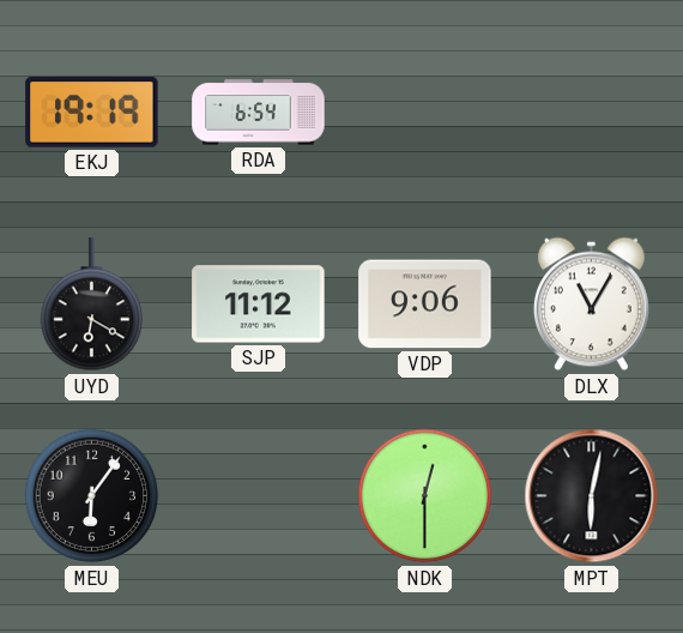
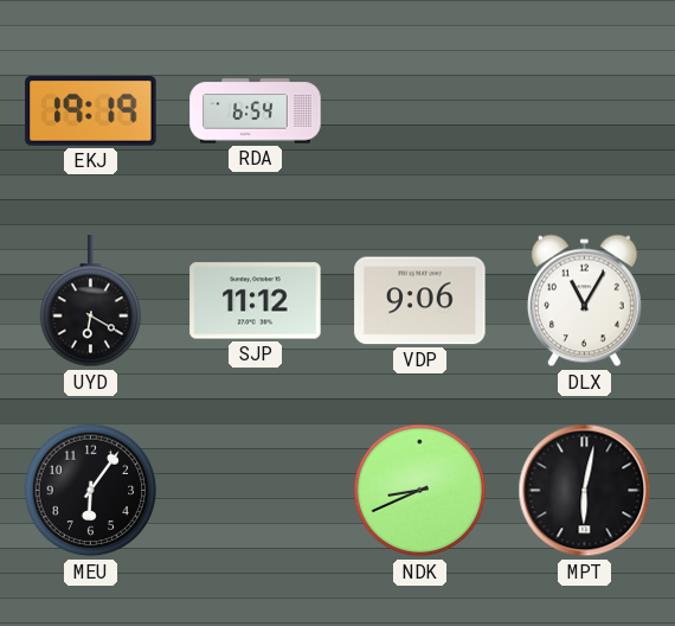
NDK: 12:30 -> 8:41 (420, 491)
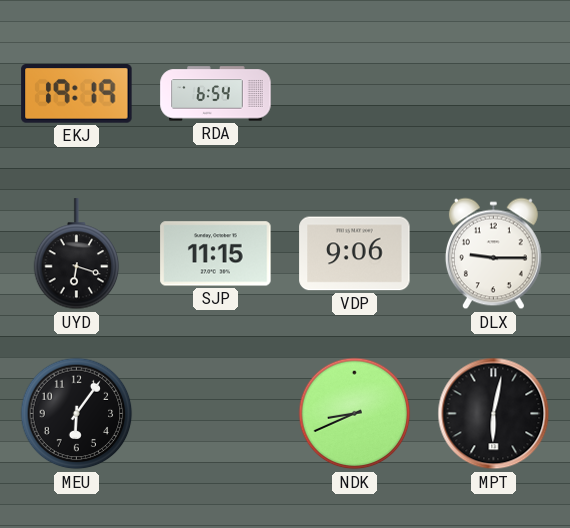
UYD: 6:20 -> 6:18 (77, 254)
SJP: 11:12 -> 11:15 (216, 254)
DLX: 11:05 -> 9:15 (493, 254)
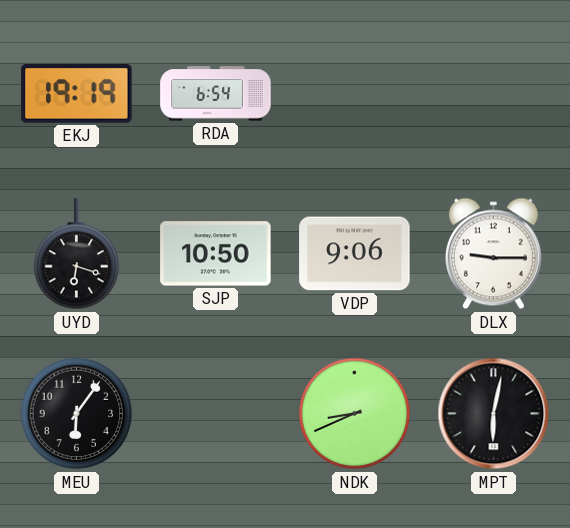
SJP: 11:15 -> 10:50 (216, 254)
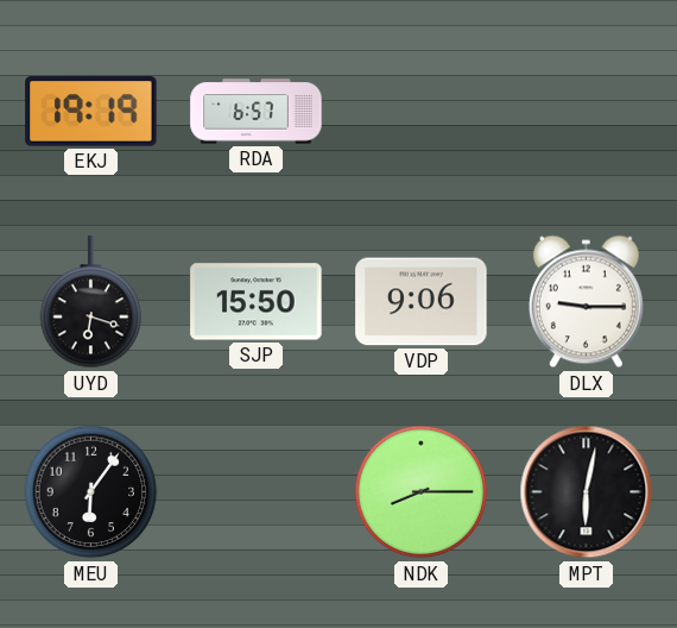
RDA: 6:54 -> 6:57 (257, 112)
SJP: 10:50 -> 15:50 (257, 302)
NDK: 8:41 -> 8:15 (422, 492)
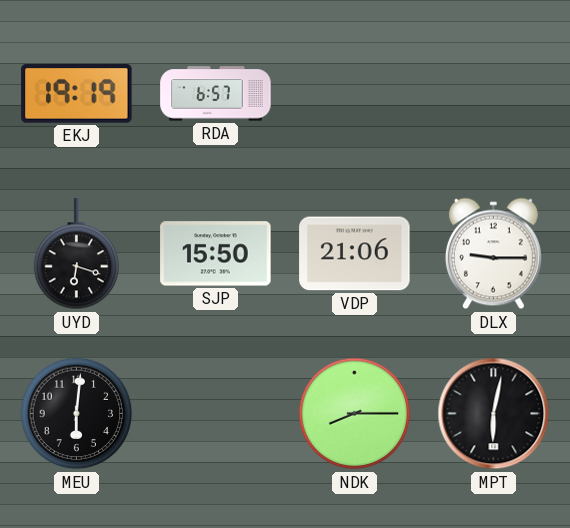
VDP: 9:06 -> 21:06 (355, 254)
MEU: 6:06 -> 6:01 (77, 414)
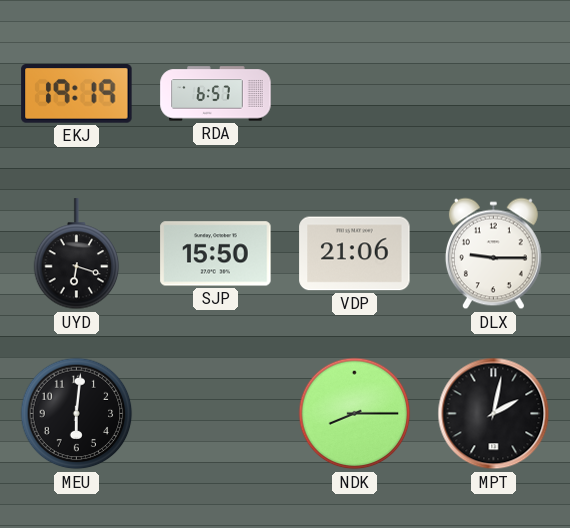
MPT: 6:02 -> 2:02 (494, 414)
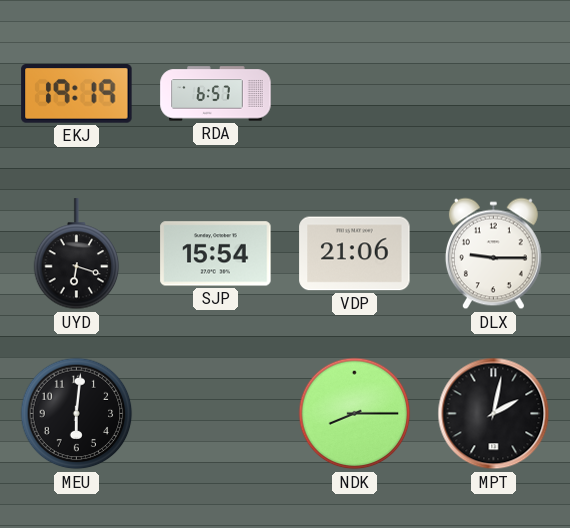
SJP: 15:50 -> 15:54 (216, 254)
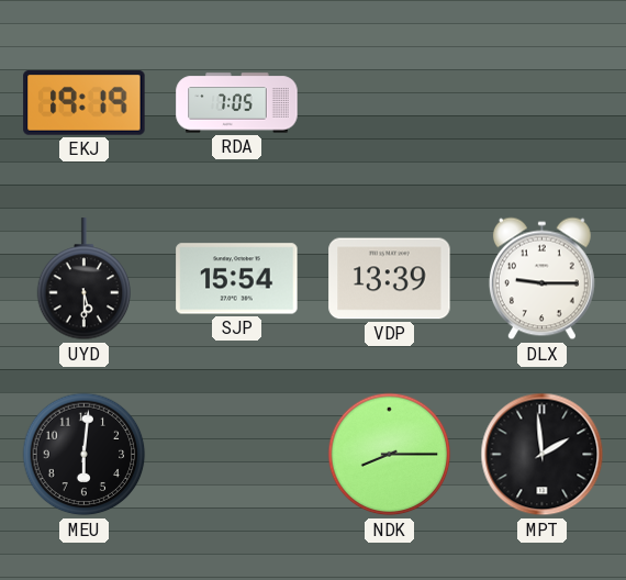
RDA: 6:57 -> 7:05 (237, 103)
UYD: 6:18 -> 5:30 (85, 279)
VDP: 21:06 -> 13:39 (390, 279)
MPT: 2:02 -> 1:59 (543, 455)
